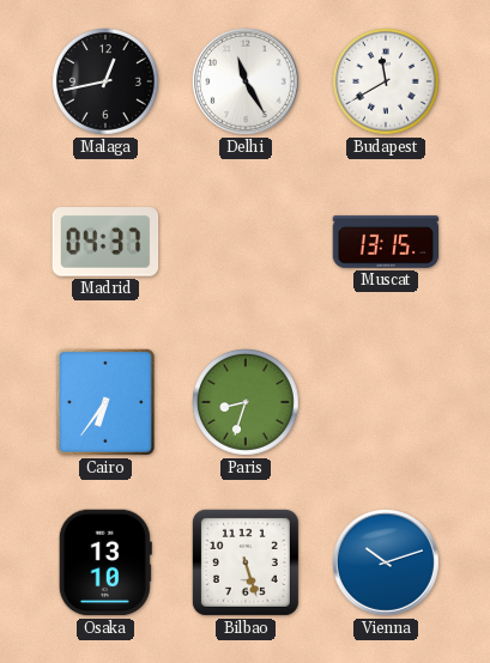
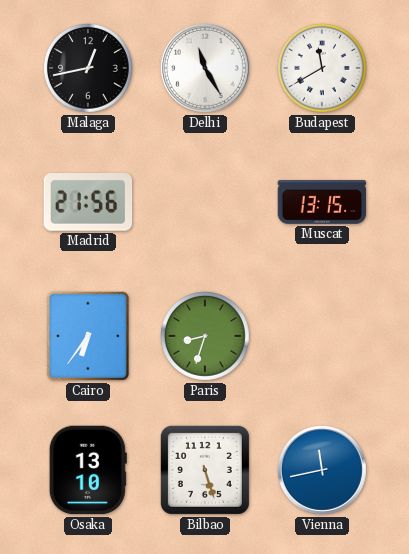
Madrid: 04:37 -> 21:56 (88, 203)
Vienna: 10:12 -> 11:43 (323, 471)
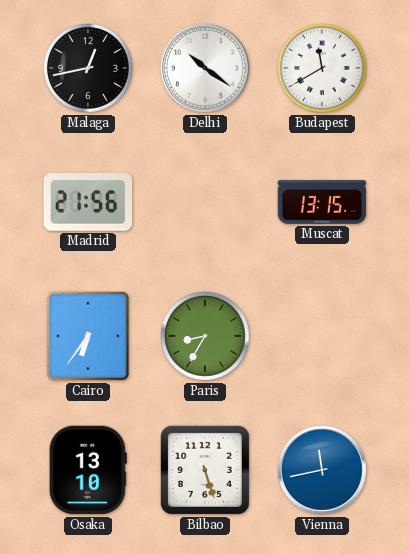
Delhi: 11:25 -> 10:21 (206, 69)
Paris: 8:33 -> 8:35 (206, 337)
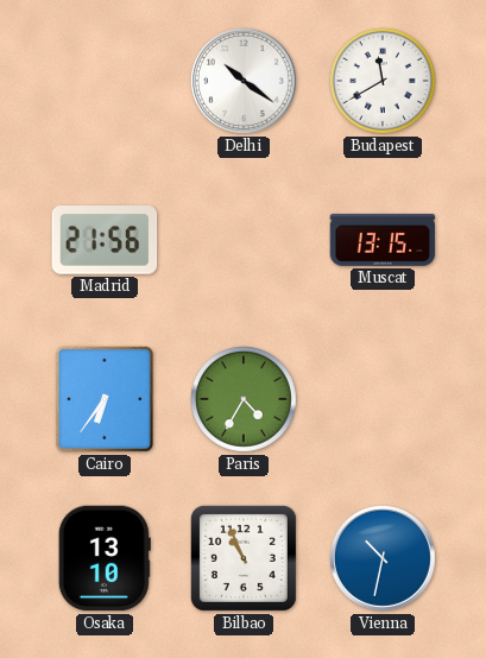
Malaga: 12:43 -> none (89, 69)
Paris: 8:35 -> 4:35 (245, 400)
Bilbao: 5:27 -> 10:56 (244, 558)
Vienna: 11:43 -> 10:32 (384, 559)
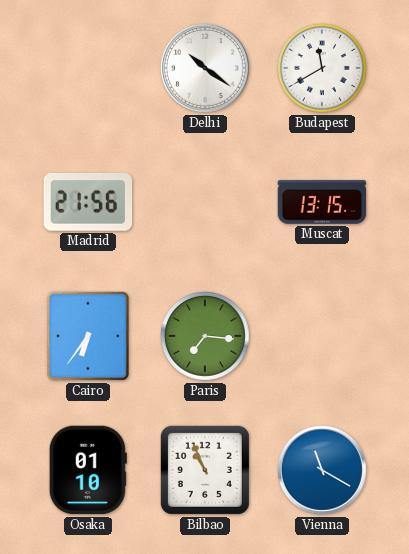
Paris: 4:35 -> 7:16 (206, 337)
Osaka: 13:10 -> 01:10 (88, 470)
Vienna: 10:32 -> 11:20 (323, 471)
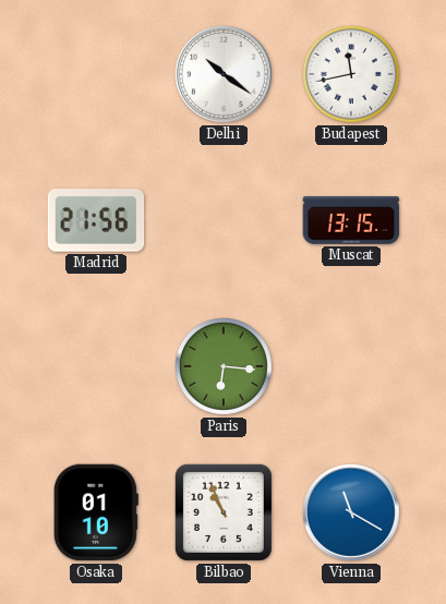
Budapest: 11:40 -> 11:43 (352, 75)
Cairo: 6:36 -> none (88, 336)
Paris: 7:16 -> 6:16 (225, 367)
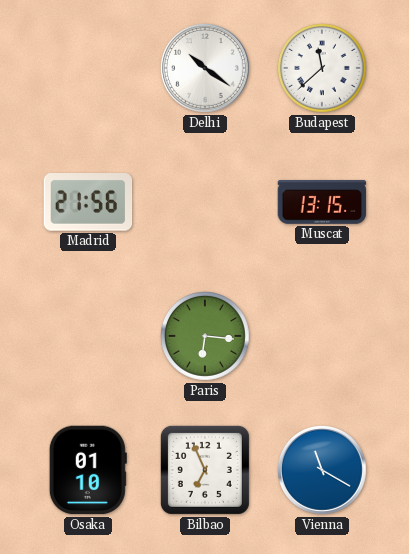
Budapest: 11:43 -> 11:38 (323, 69)
Bilbao: 10:56 -> 6:56 (205, 470)
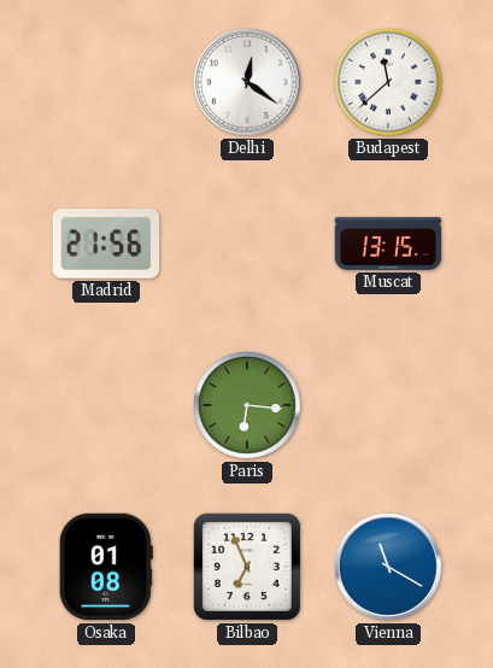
Delhi: 10:21 -> 12:21 (248, 83)
Osaka: 01:10 -> 01:08 (106, 567)
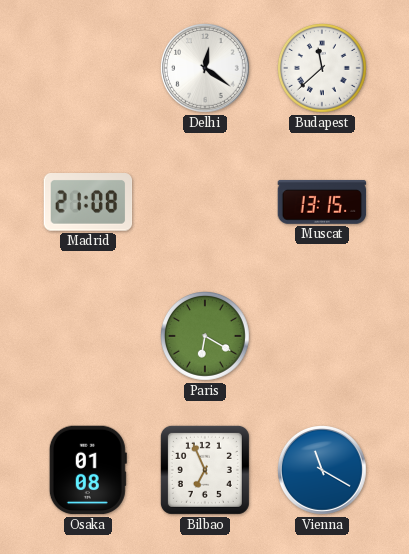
Madrid: 21:56 -> 21:08 (88, 203)
Paris: 6:16 -> 6:20 (206, 337)
